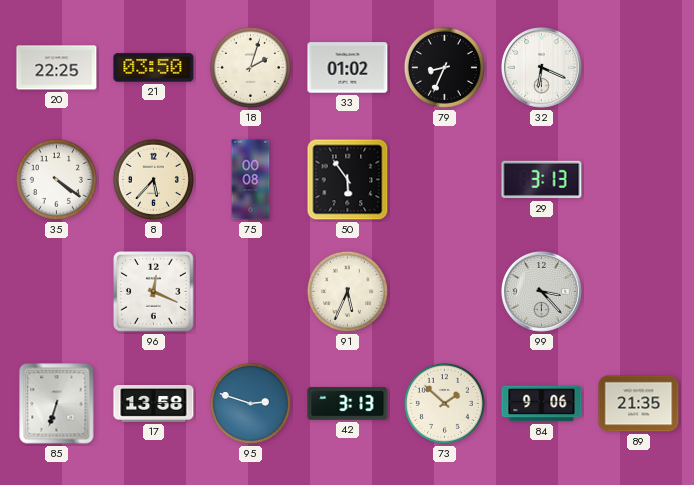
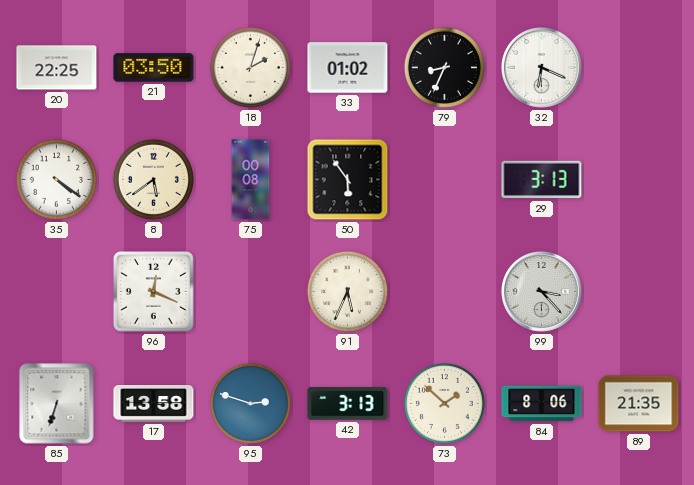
8: 5:37 -> 5:39 (153, 179)
84: 9:06 -> 8:06 (542, 404)
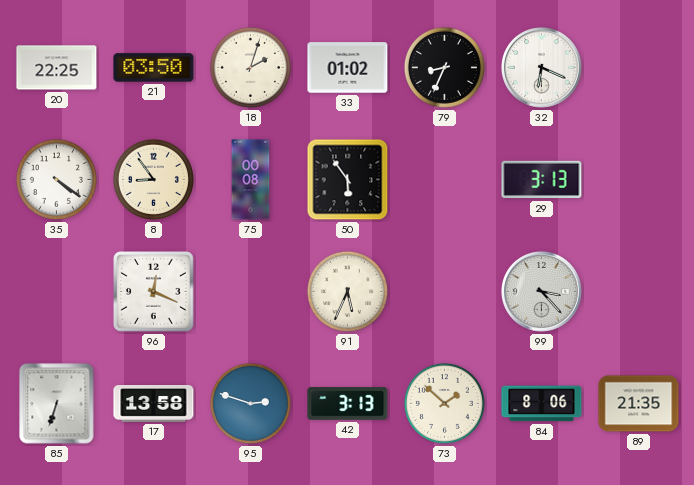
8: 5:39 -> 8:54 (153, 179)
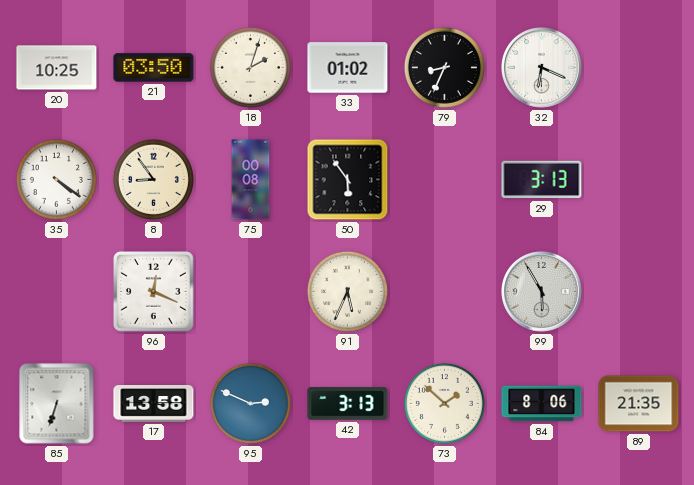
20: 22:25 -> 10:25 (57, 68)
99: 3:23 -> 5:55 (542, 292)
95: 2:48 -> 2:49 (250, 403)
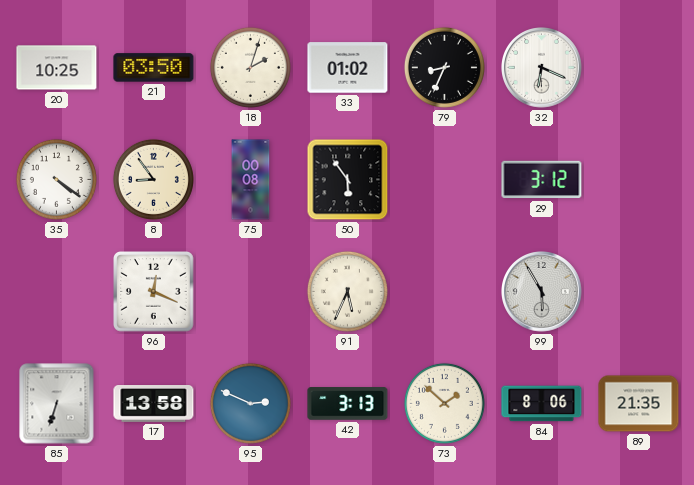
29: 3:13 -> 3:12 (542, 180)
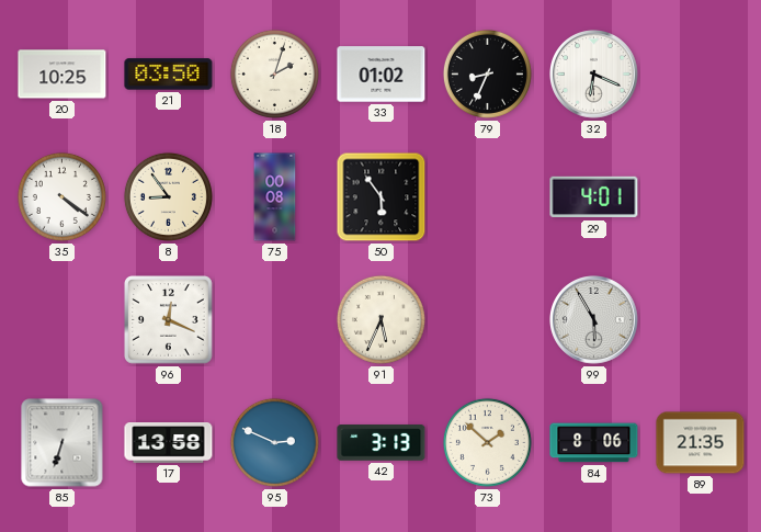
29: 3:12 -> 4:01 (594, 197)
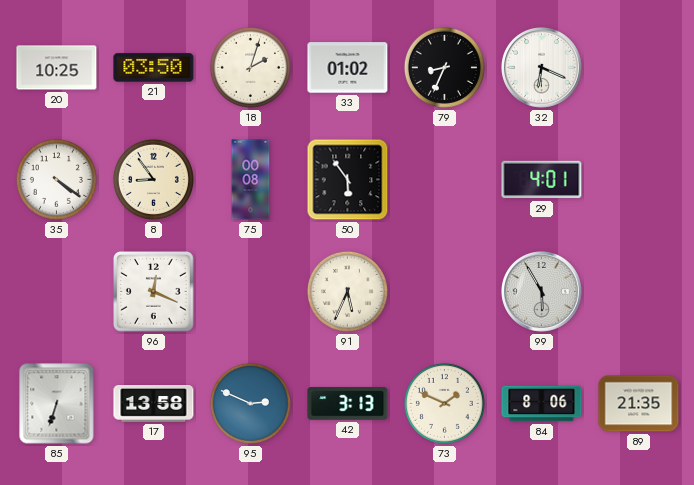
73: 1:52 -> 1:49 (444, 403)
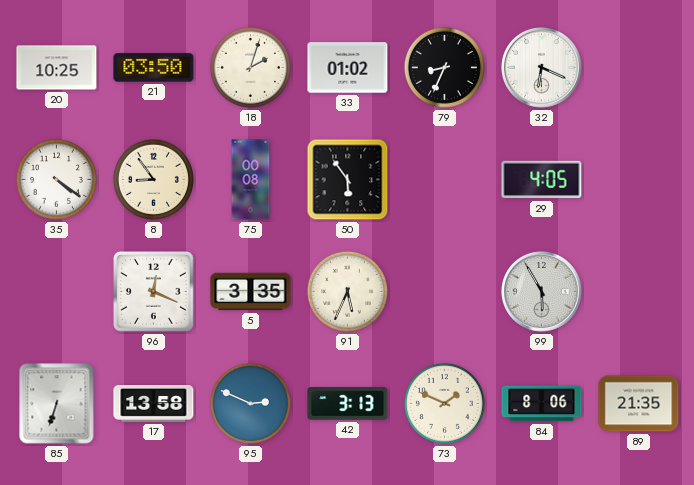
29: 4:01 -> 4:05 (542, 180)
5: none -> 3:35 (251, 292)
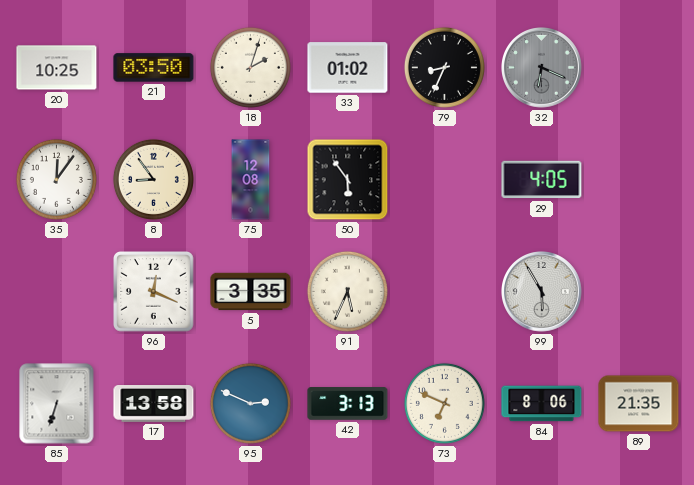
32 dial: white -> grey (542, 68)
35: 4:21 -> 12:06 (56, 179)
75: 00:08 -> 12:08 (251, 180)
73: 1:49 -> 6:49 (444, 403)
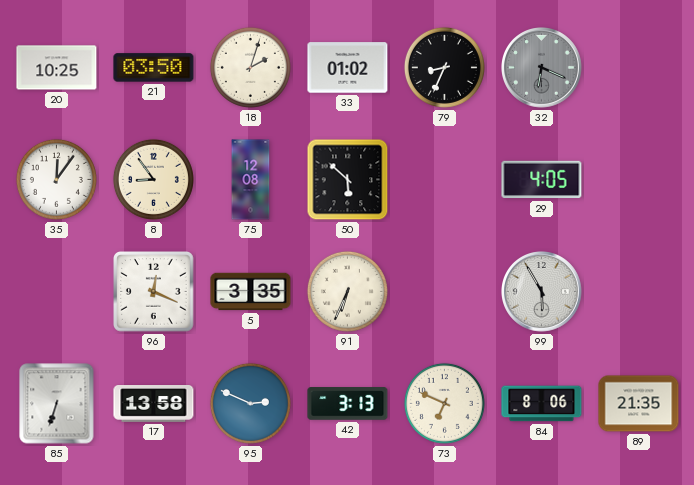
50: 5:54 -> 5:52 (348, 180)
91: 5:34 -> 6:34 (347, 291)
